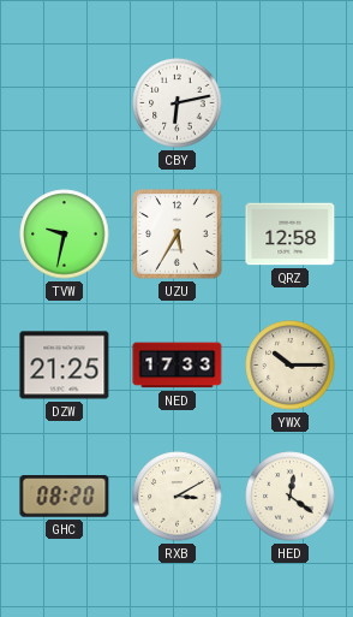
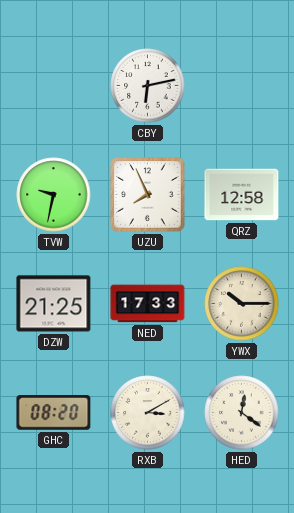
UZU: 5:35 -> 7:56 (148, 195)
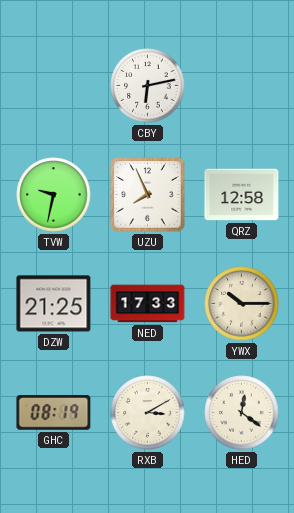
GHC: 08:20 -> 08:19 (54, 413)
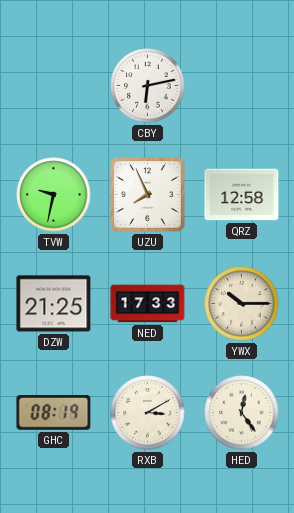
HED: 12:21 -> 12:24 (242, 413)
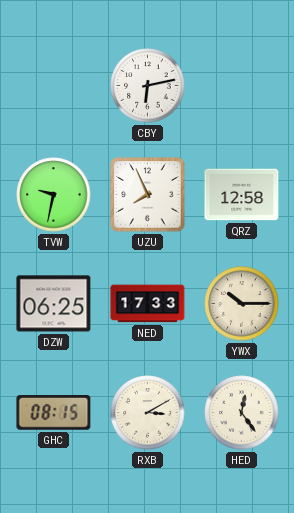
DZW: 21:25 -> 06:25 (54, 304)
GHC: 08:19 -> 08:15 (54, 413)
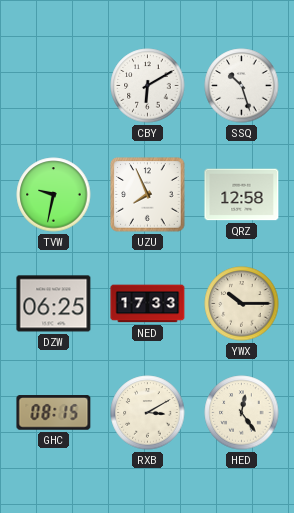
CBY: 6:13 -> 6:10 (148, 86)
SSQ: none -> 10:27 (242, 86)
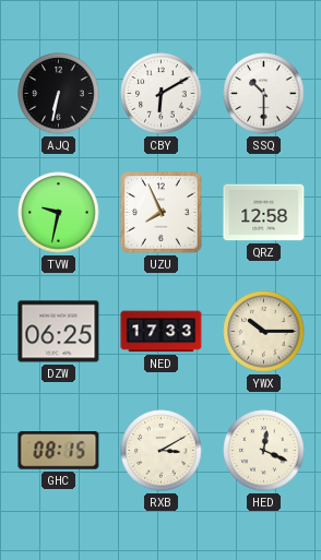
AJQ: none -> 6:32 (59, 94)
SSQ: 10:27 -> 10:30 (264, 94)
HED: 12:24 -> 12:19 (264, 451)
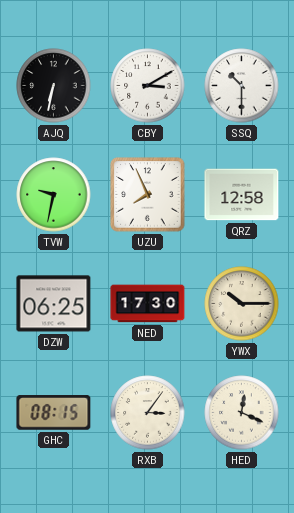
CBY: 6:10 -> 3:10 (148, 86)
NED: 17:33 -> 17:30 (148, 304)
RXB: 3:10 -> 3:06 (148, 413)
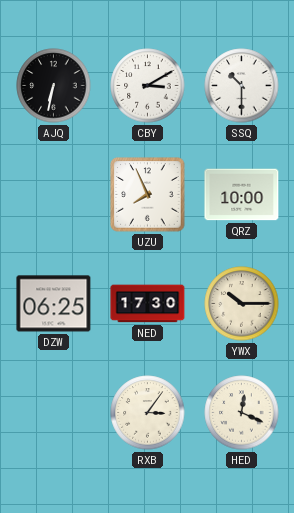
TVW: 9:32 -> none (54, 195)
QRZ: 12:58 -> 10:00 (242, 195)
GHC: 08:15 -> none (54, 413)
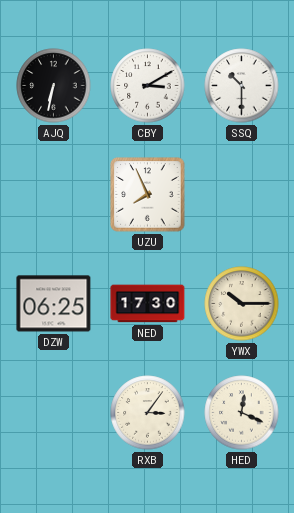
QRZ: 10:00 -> none (242, 195)
